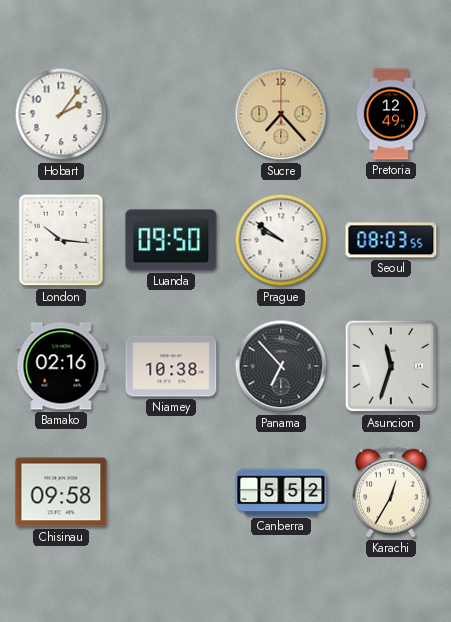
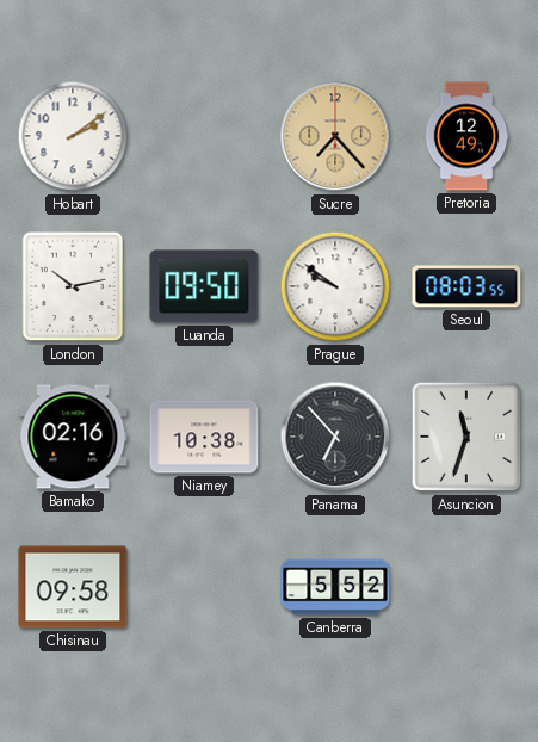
Hobart: 2:06 -> 2:09 (73, 136)
London: 10:16 -> 10:13 (73, 286)
Karachi: 12:35 -> none (391, 492)
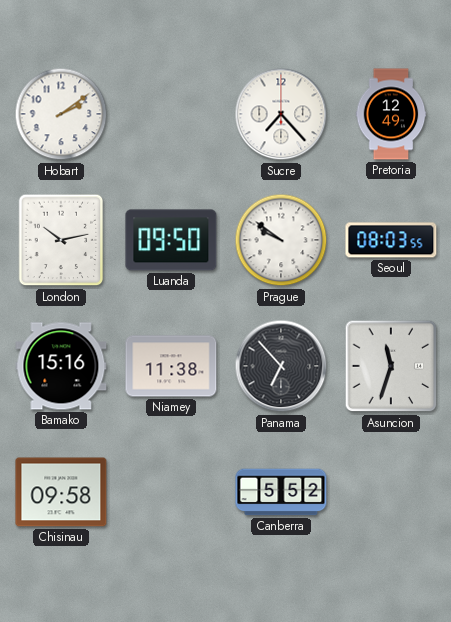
Sucre dial: champagne -> white (281, 114)
Bamako: 02:16 -> 15:16 (61, 366)
Niamey: 10:38 -> 11:38 (171, 366)
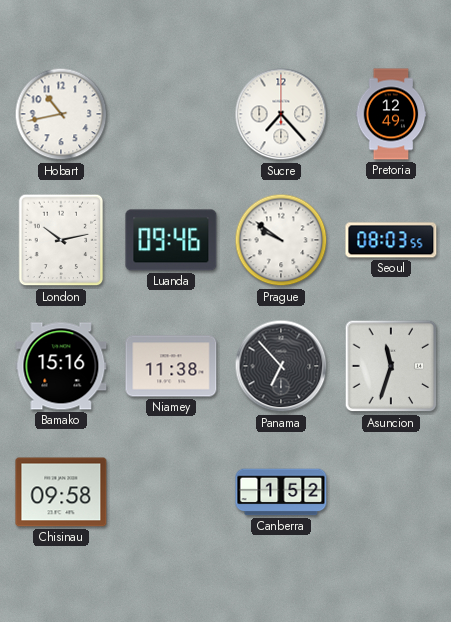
Hobart: 2:09 -> 10:43 (61, 114)
Luanda: 09:50 -> 09:46 (171, 240)
Canberra: 5:52 -> 1:52 (281, 492)
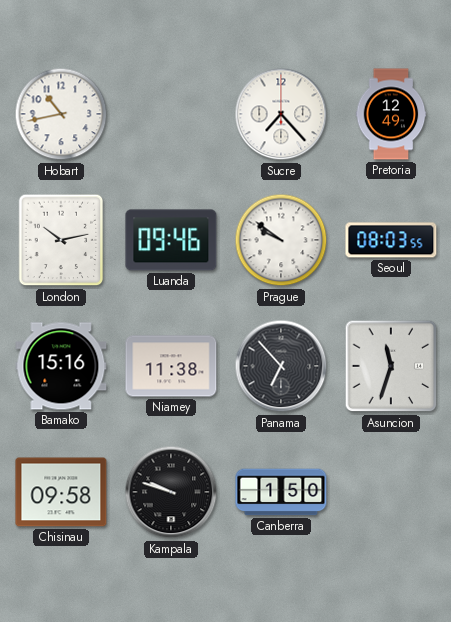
Kampala: none -> 9:48 (171, 492)
Canberra: 1:52 -> 1:50 (281, 492)
